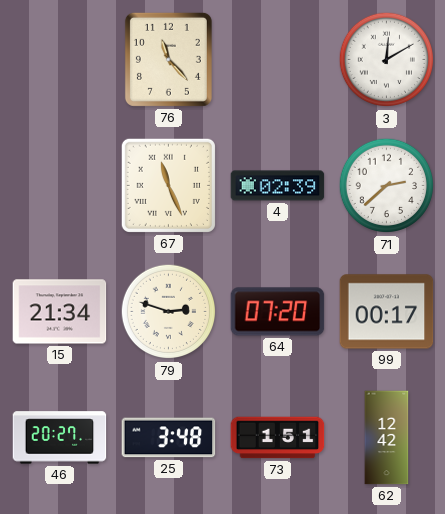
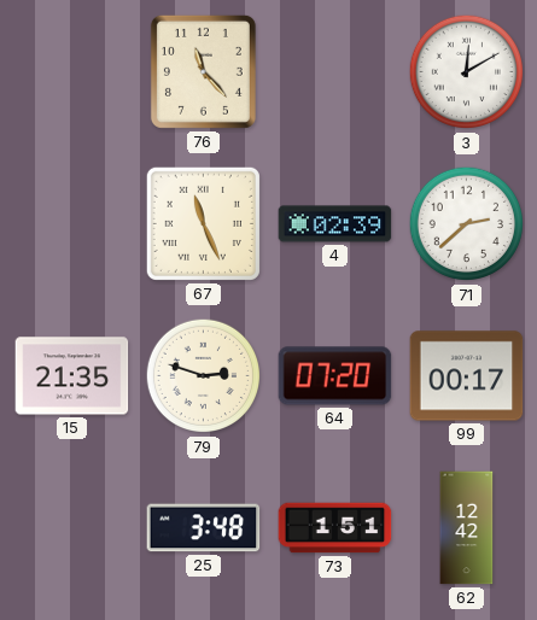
15: 21:34 -> 21:35 (72, 376)
46: 20:27 -> none (60, 438)
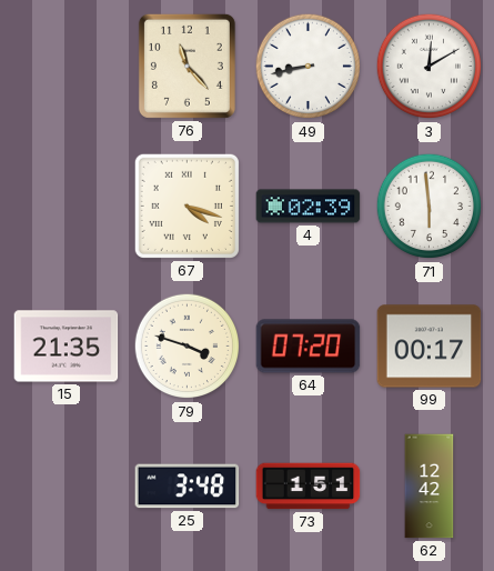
49: none -> 8:43 (309, 67)
67: 11:26 -> 4:18 (186, 206)
71: 2:38 -> 5:59 (430, 207)
79: 2:48 -> 3:48 (188, 347)
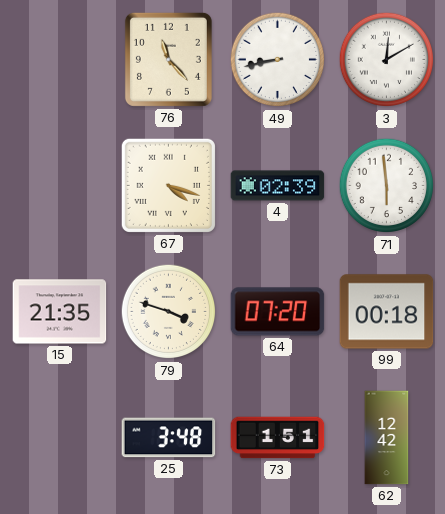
99: 00:17 -> 00:18 (387, 312)
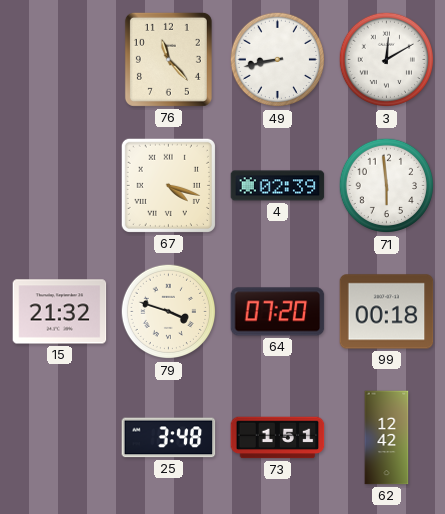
15: 21:35 -> 21:32 (60, 312)
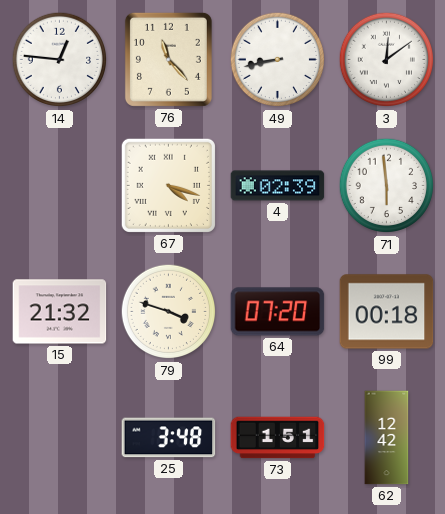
14: none -> 12:46 (60, 60)
3: 12:10 -> 12:09 (387, 60)
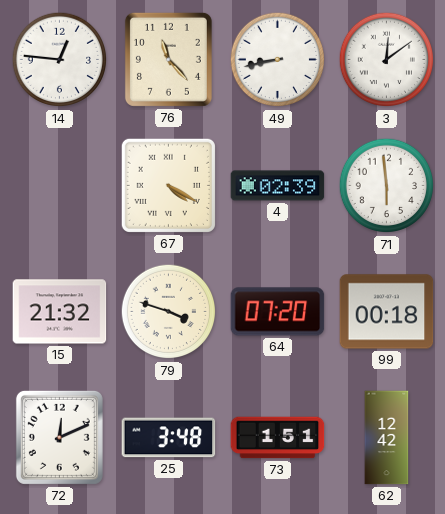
67: 4:18 -> 4:20 (168, 185)
72: none -> 12:11 (59, 437)
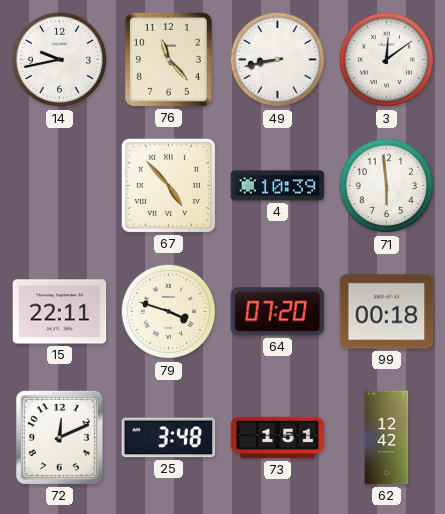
14: 12:46 -> 9:43 (60, 60)
67: 4:20 -> 4:53 (168, 185)
4: 02:39 -> 10:39 (278, 186)
15: 21:32 -> 22:11 (60, 312)
